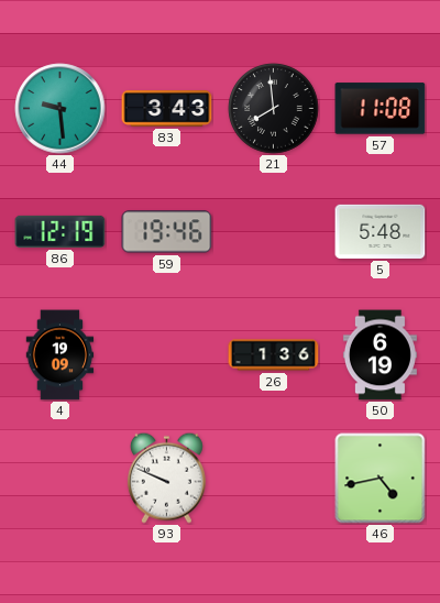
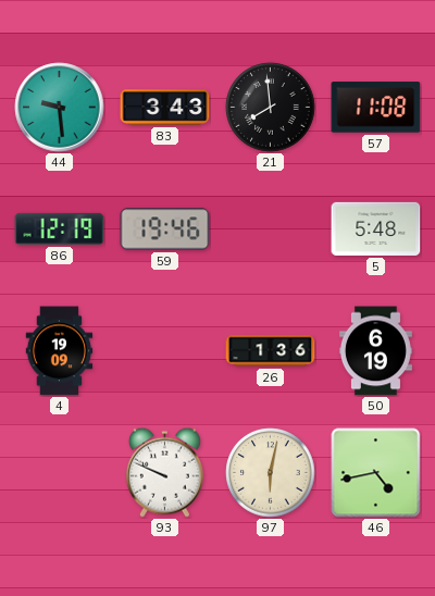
97: none -> 6:02 (271, 473)
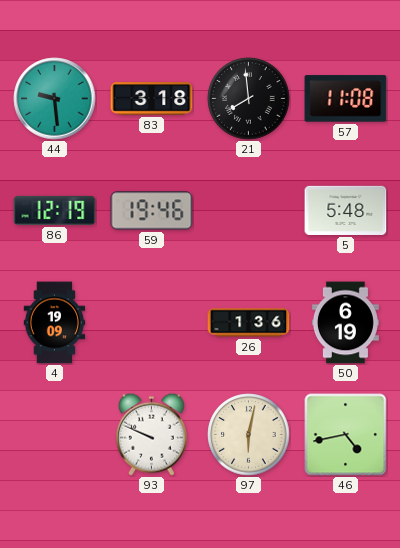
83: 3:43 -> 3:18 (152, 99)
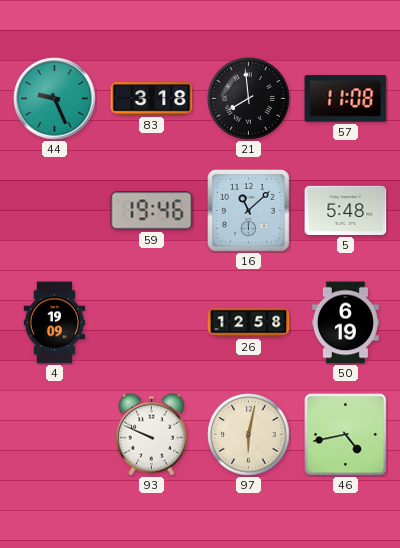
44: 9:29 -> 9:26 (55, 99)
86: 12:19 -> none (55, 210)
16: none -> 11:08 (249, 211)
26: 1:36 -> 12:58 (249, 323)
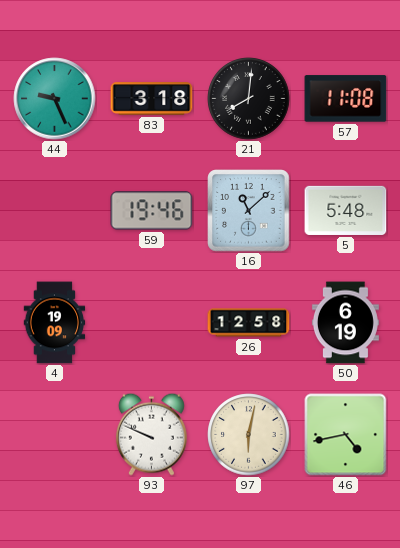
21: 7:59 -> 8:01 (249, 99)
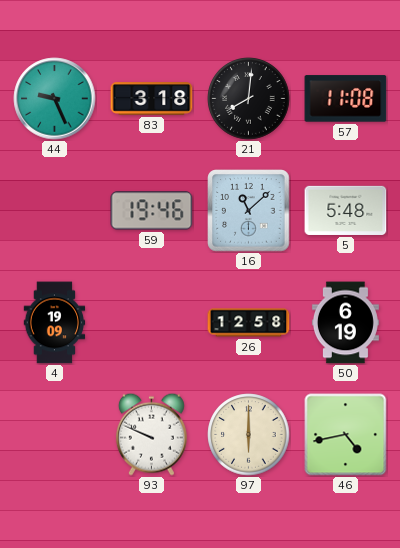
97: 6:02 -> 6:00 (249, 435)
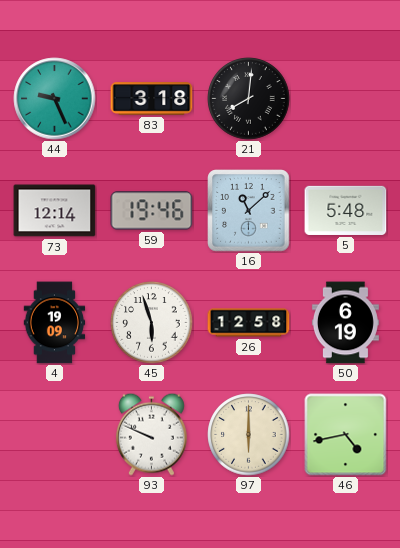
57: 11:08 -> none (346, 99)
73: none -> 12:14 (55, 211)
45: none -> 5:57 (152, 323)
